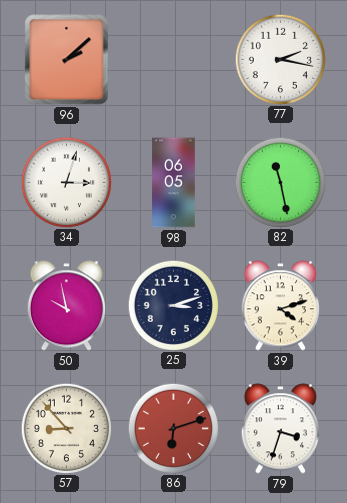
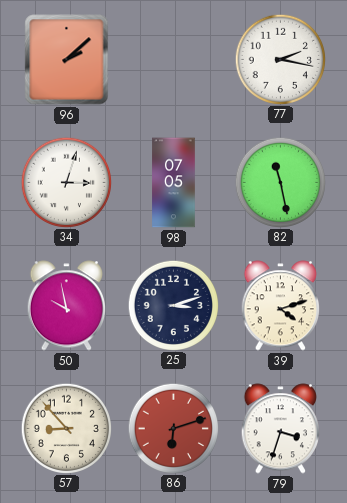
98: 06:05 -> 07:05 (174, 183)
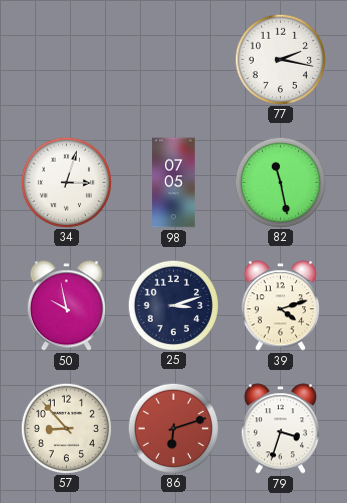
96: 2:08 -> none (67, 60)
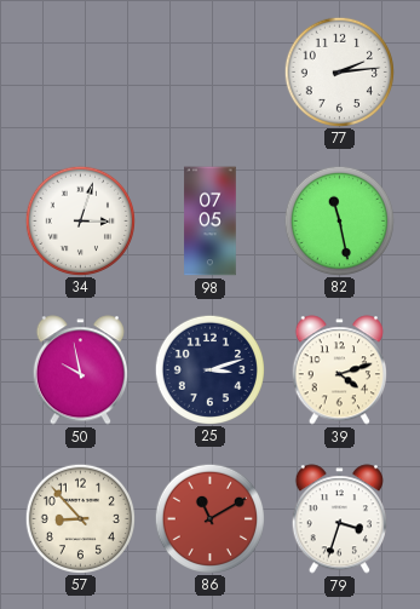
77: 2:17 -> 2:14 (339, 71)
86: 6:12 -> 11:10 (209, 518)
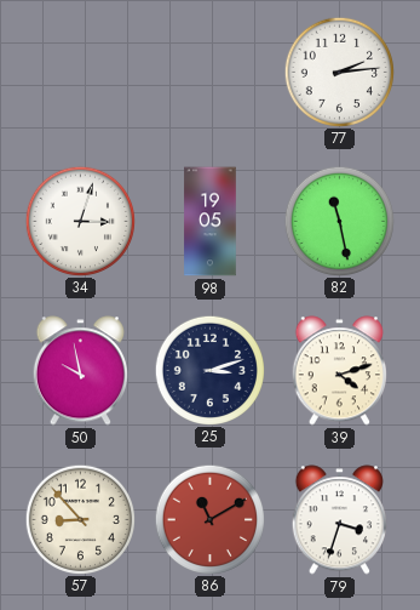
98: 07:05 -> 19:05 (211, 222)
